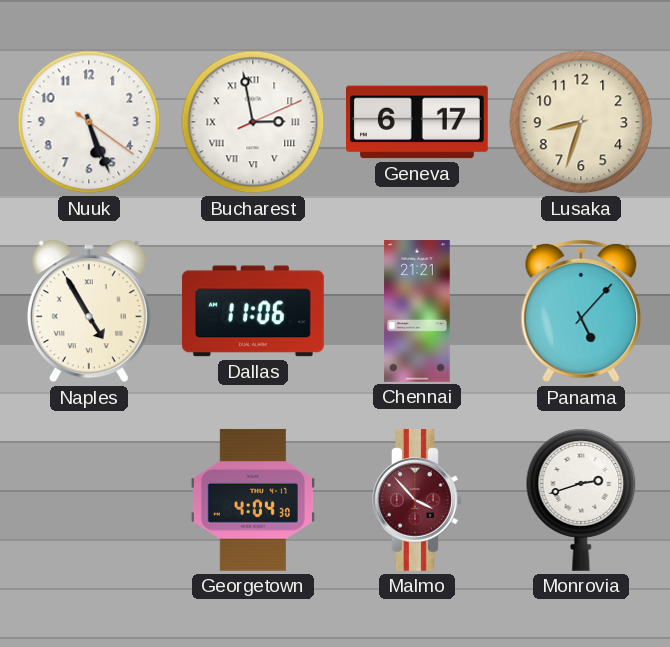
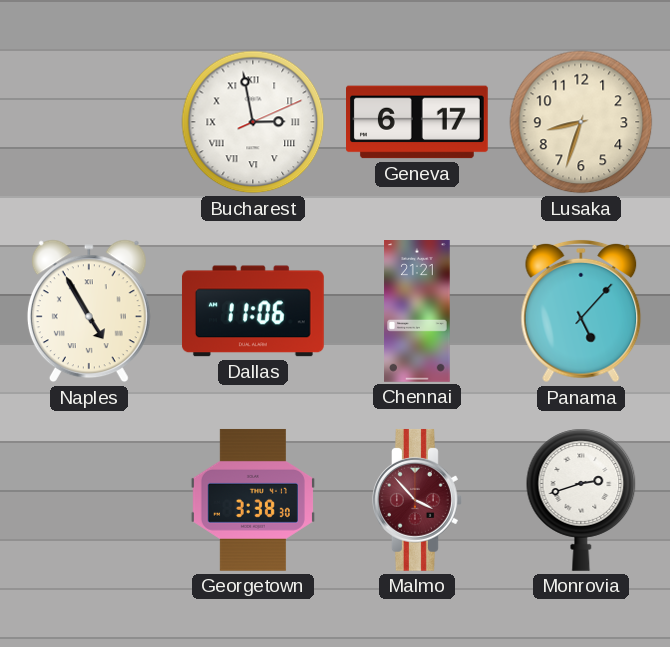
Nuuk: 5:26 -> none (89, 122)
Georgetown: 4:04 -> 3:38 (253, 500)
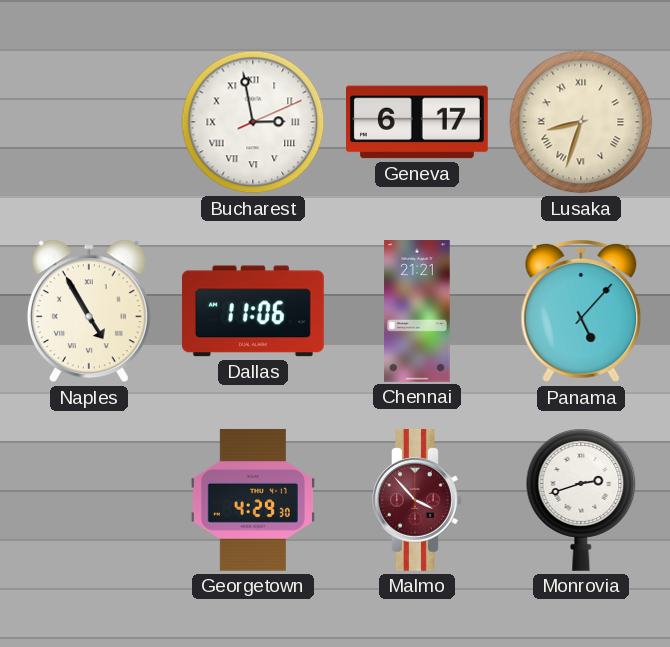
Lusaka numerals: Arabic -> Roman (581, 122)
Georgetown: 3:38 -> 4:29 (253, 500)
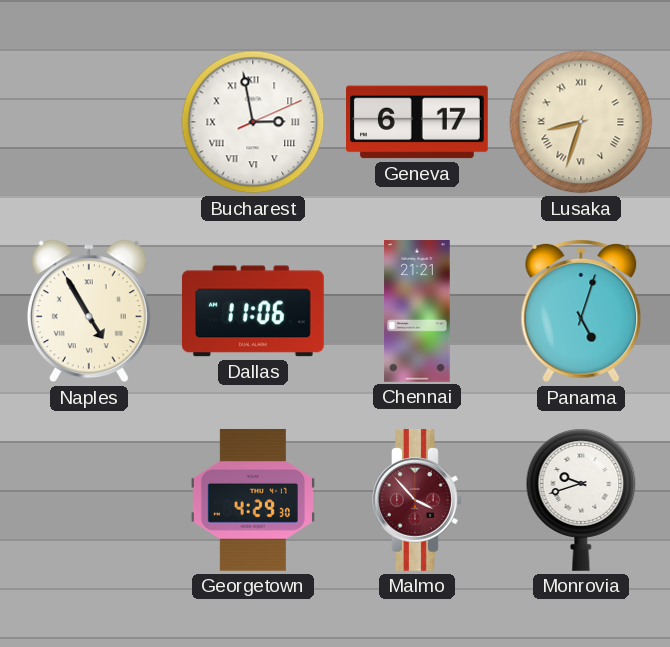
Panama: 5:07 -> 5:03 (581, 311)
Monrovia: 2:42 -> 9:42 (581, 500)
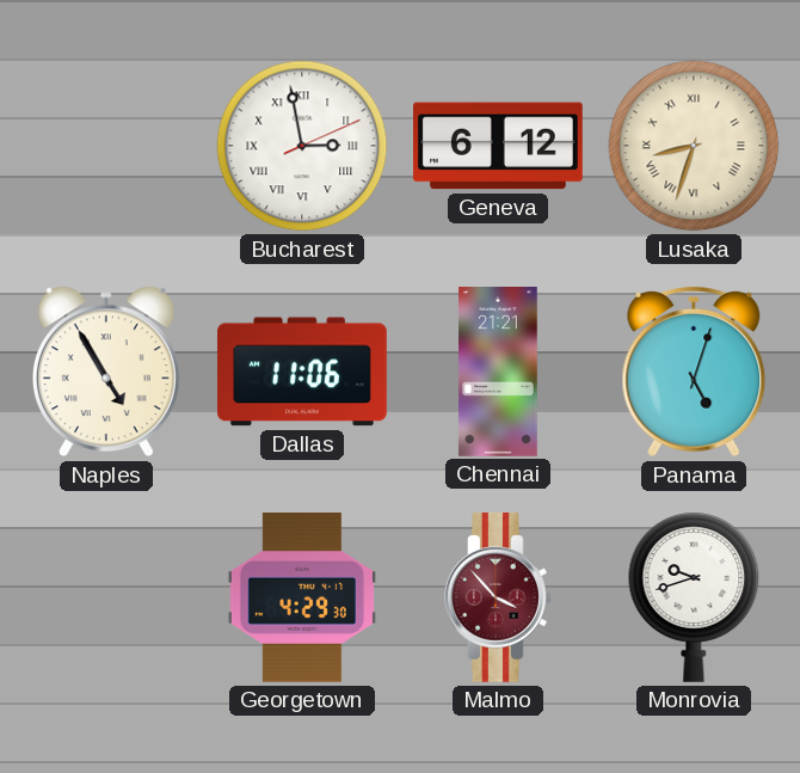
Geneva: 6:17 -> 6:12 (499, 146)
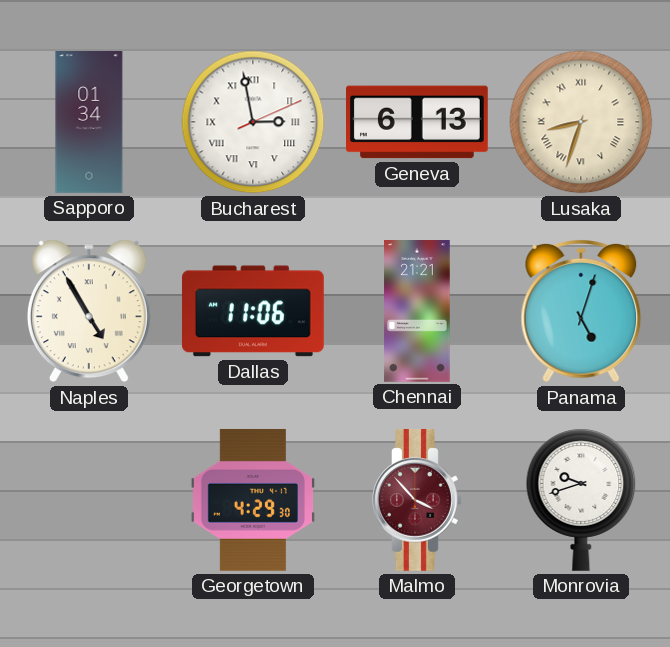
Sapporo: none -> 01:34 (89, 123)
Geneva: 6:12 -> 6:13 (418, 122)
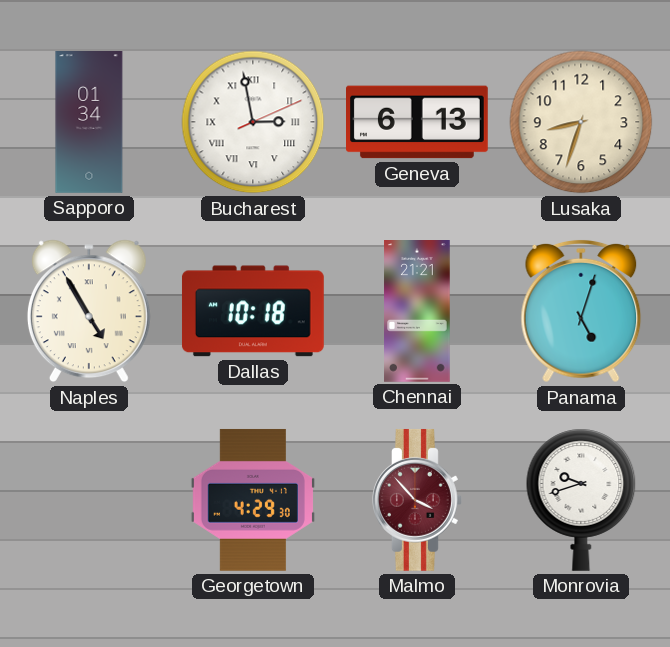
Lusaka numerals: Roman -> Arabic (581, 122)
Dallas: 11:06 -> 10:18 (253, 311)
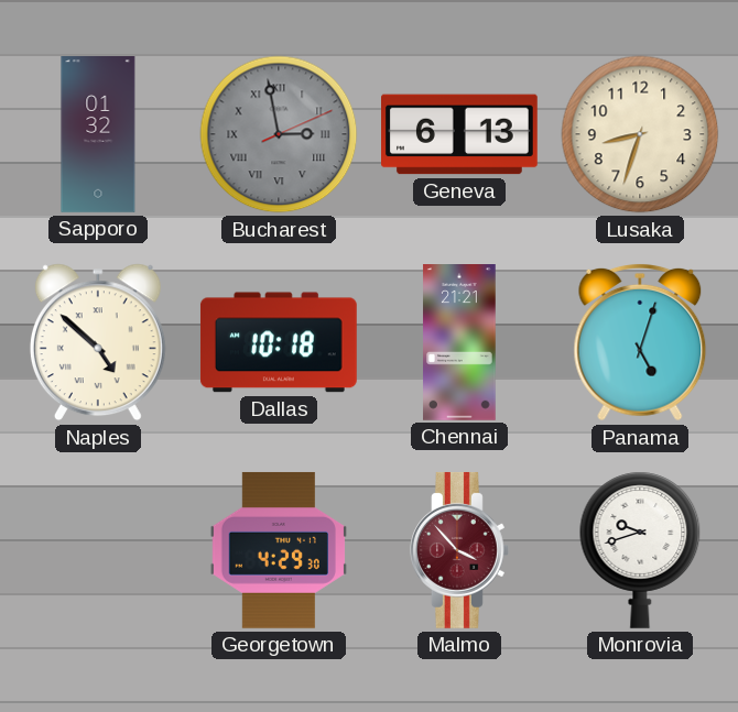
Sapporo: 01:34 -> 01:32 (98, 135)
Bucharest dial: white -> grey (279, 134)
Naples: 4:55 -> 4:52 (98, 342)
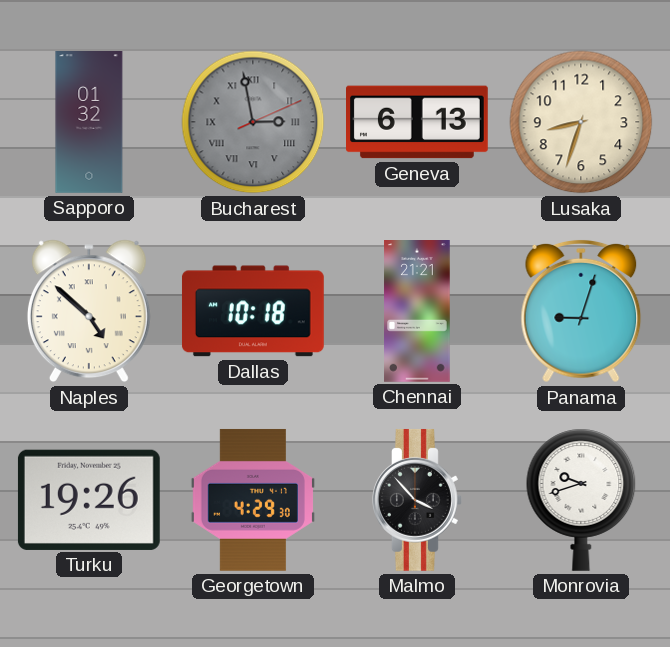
Panama: 5:03 -> 9:03 (581, 311)
Turku: none -> 19:26 (89, 500)
Malmo dial: burgundy -> black (418, 500)
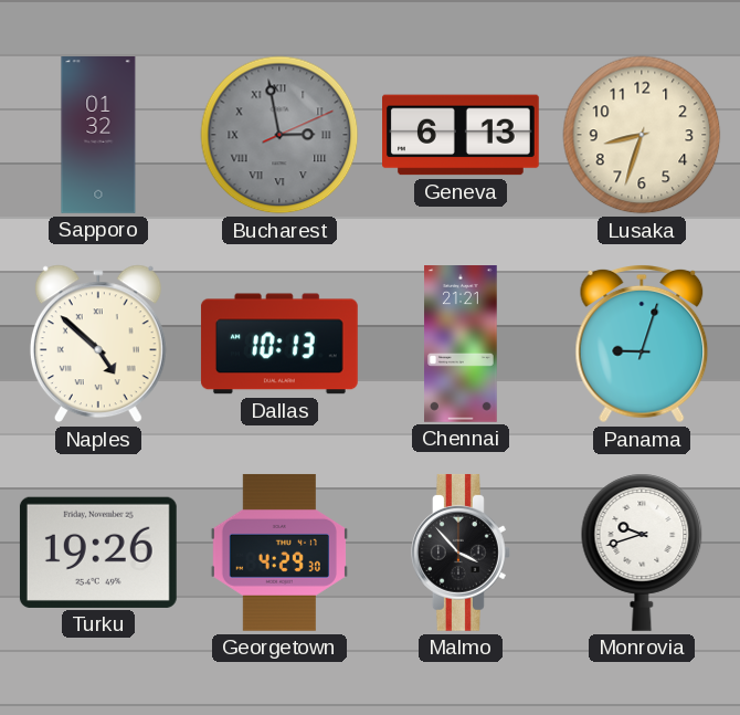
Dallas: 10:18 -> 10:13 (279, 344)
